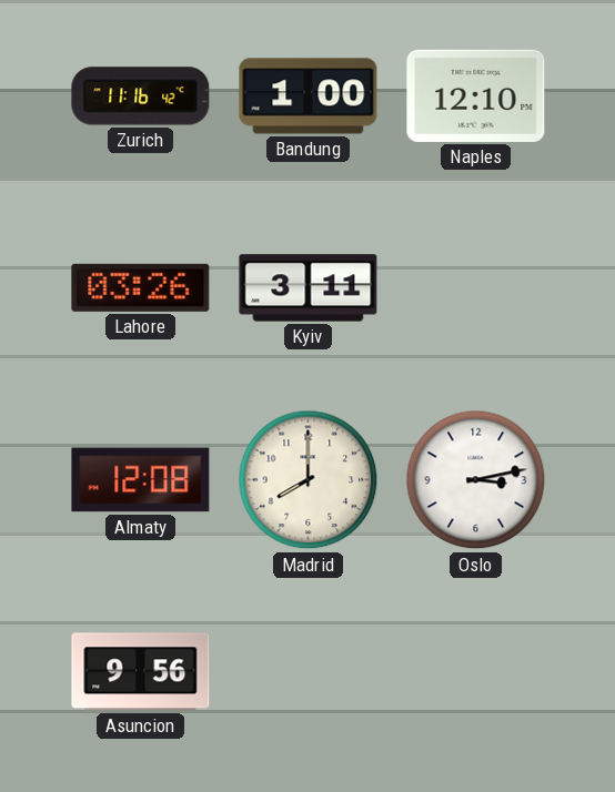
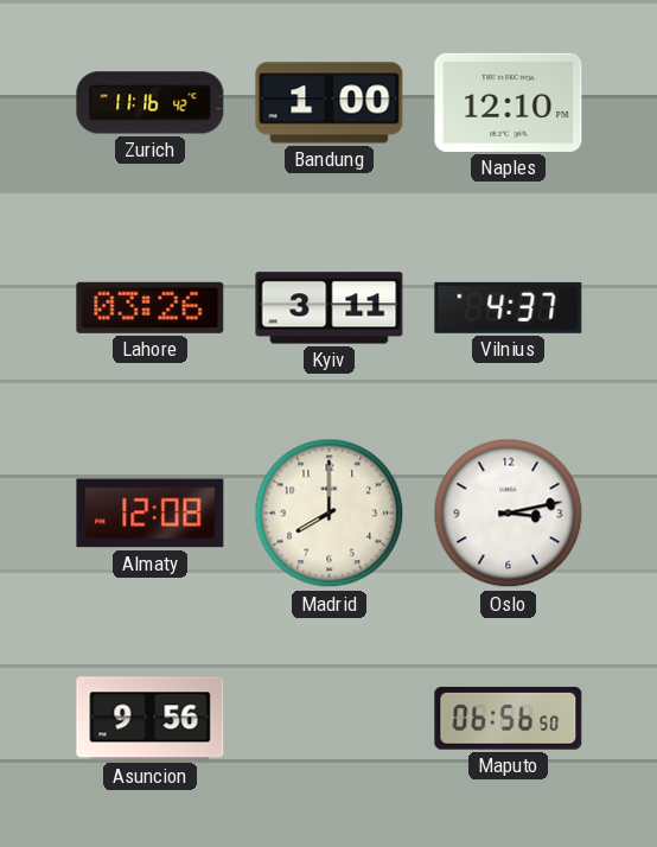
Vilnius: none -> 4:37 (509, 307)
Maputo: none -> 06:56 (509, 718)
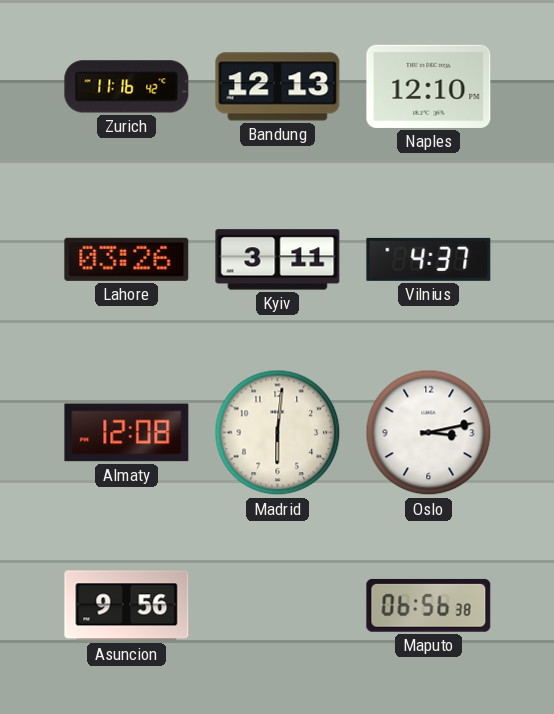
Bandung: 1:00 -> 12:13 (278, 87)
Madrid: 8:00 -> 6:01 (278, 433)
Maputo: 06:56:50 -> 06:56:38 (429, 605)
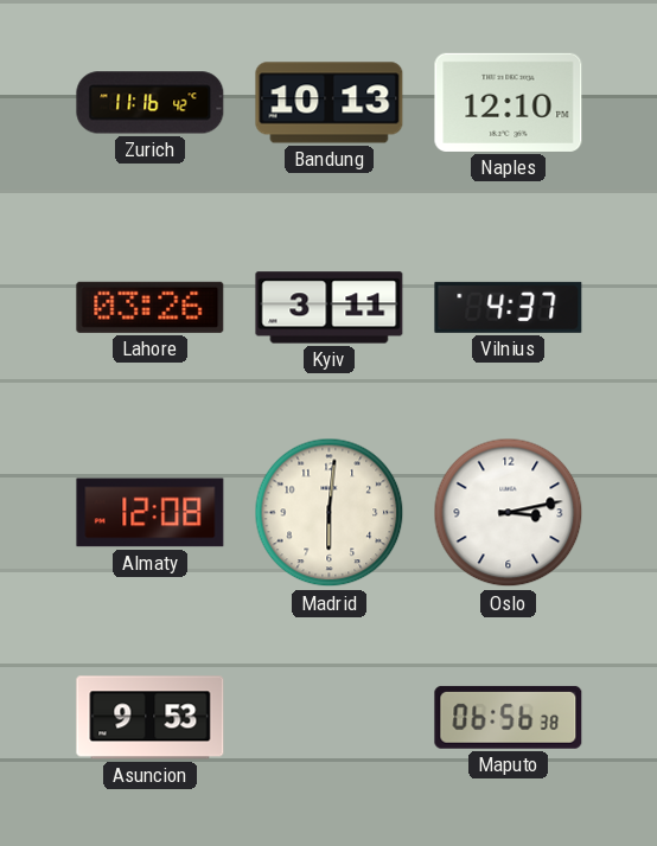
Bandung: 12:13 -> 10:13 (330, 103)
Asuncion: 9:56 -> 9:53 (151, 718)
